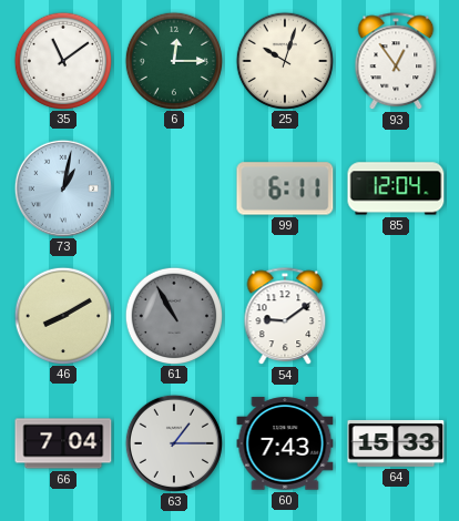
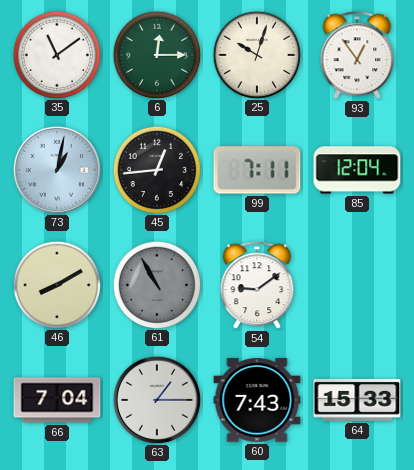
45: none -> 12:44 (156, 169)
99: 6:11 -> 7:11 (257, 170)
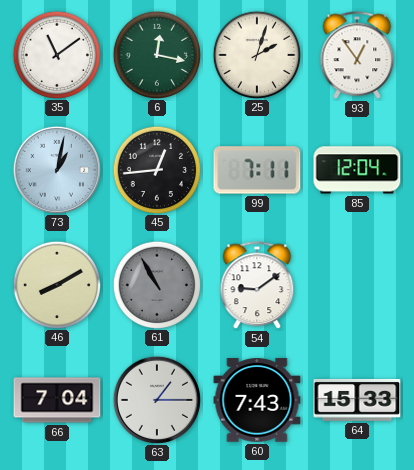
6: 12:15 -> 12:17 (156, 54)
25: 10:03 -> 2:03 (256, 54)
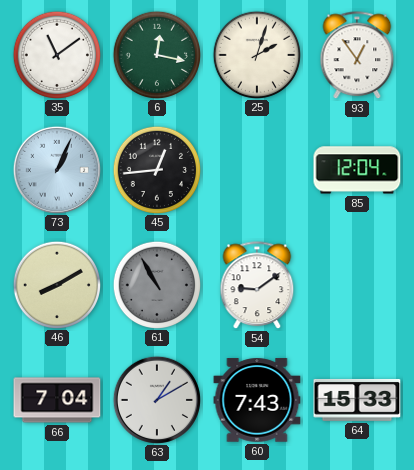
73: 1:02 -> 1:04 (56, 169)
99: 7:11 -> none (257, 170)
63: 1:15 -> 1:10 (156, 399)
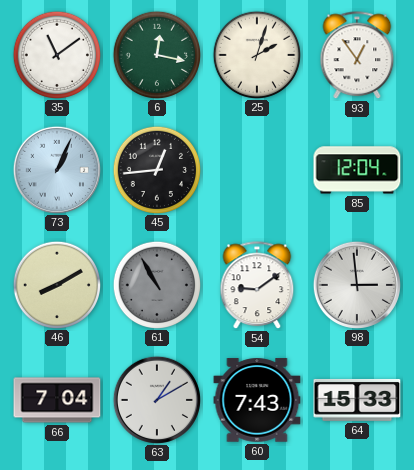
98: none -> 2:59 (356, 284)
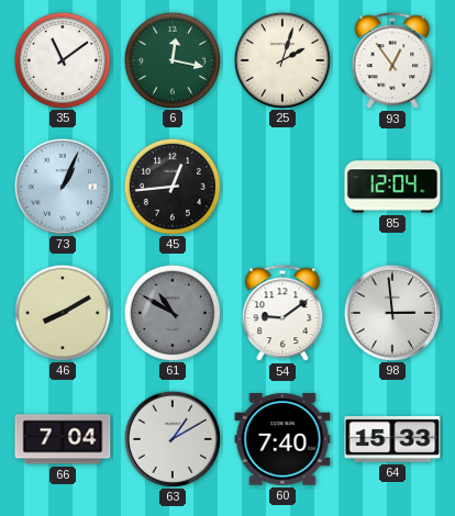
61: 10:55 -> 10:50 (171, 312)
60: 7:43 -> 7:40 (282, 439)
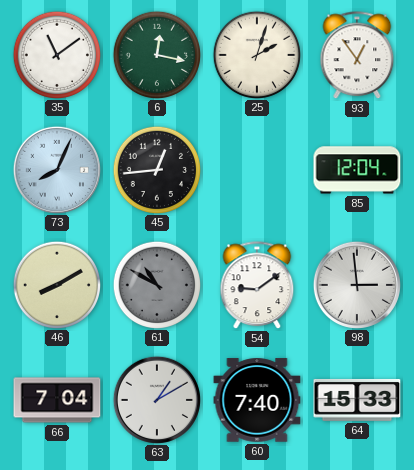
73: 1:04 -> 8:04 (56, 169)
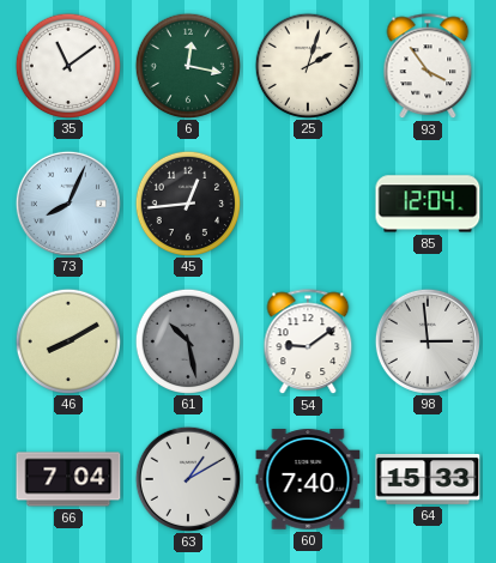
93: 12:54 -> 3:54 (428, 67)
61: 10:50 -> 10:28 (187, 340)
